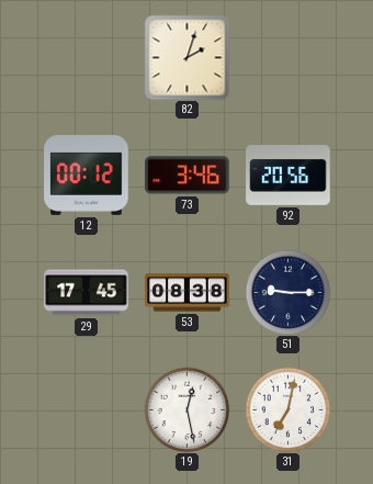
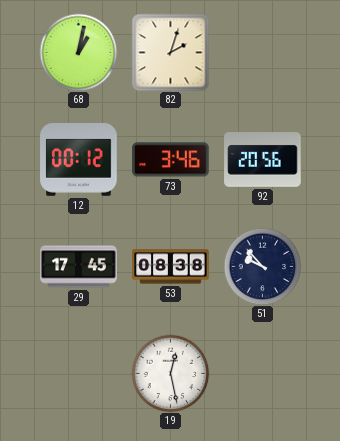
68: none -> 1:02 (78, 52)
51: 9:15 -> 9:53 (262, 266)
31: 7:02 -> none (287, 409)
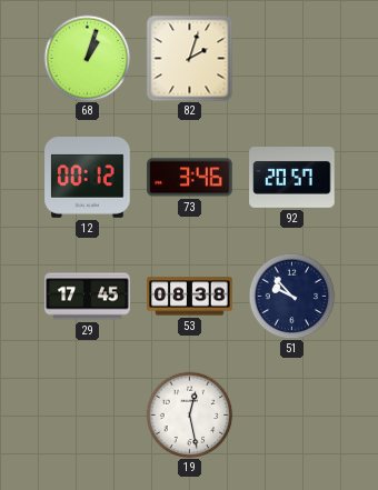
68: 1:02 -> 1:03 (87, 58)
92: 20:56 -> 20:57 (292, 178)
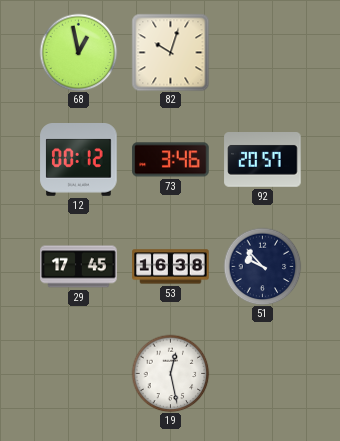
68: 1:03 -> 12:58 (78, 52)
82: 2:03 -> 10:03 (170, 52)
53: 08:38 -> 16:38 (171, 267)
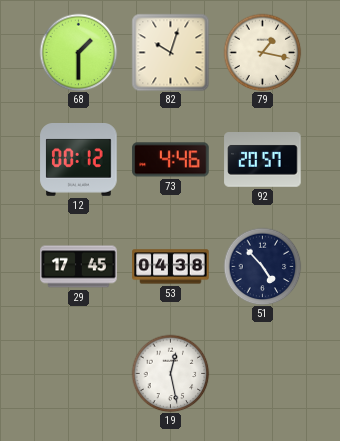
68: 12:58 -> 1:30 (78, 52)
79: none -> 1:17 (262, 52)
73: 3:46 -> 4:46 (171, 160)
53: 16:38 -> 04:38 (171, 267)
51: 9:53 -> 4:53 (262, 266)
